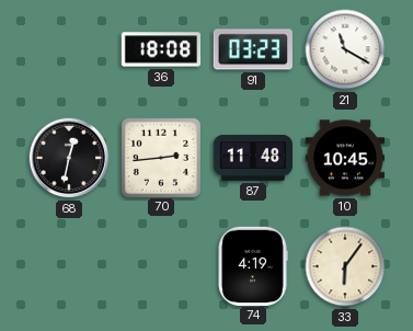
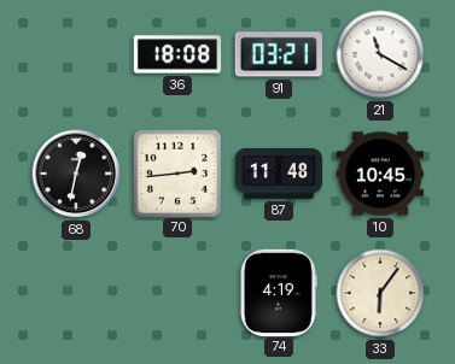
91: 03:23 -> 03:21 (279, 54)
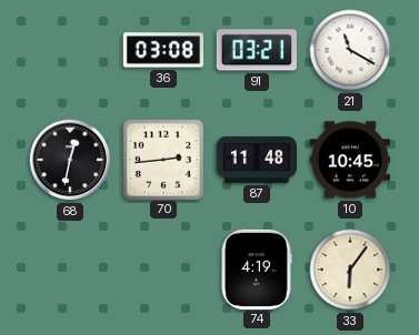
36: 18:08 -> 03:08 (163, 50)
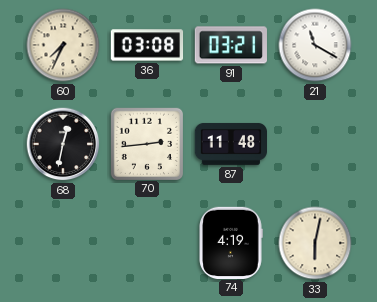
60: none -> 7:34 (63, 45)
10: 10:45 -> none (349, 160)
33: 6:06 -> 6:02 (315, 243)
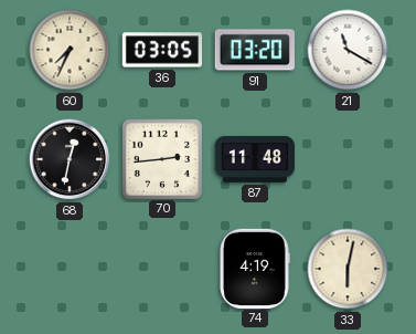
36: 03:08 -> 03:05 (162, 50)
91: 03:21 -> 03:20 (255, 50)
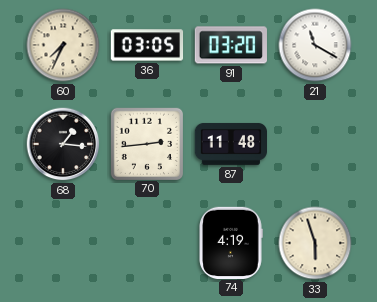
68: 12:32 -> 1:16 (63, 144)
33: 6:02 -> 5:57 (315, 243)
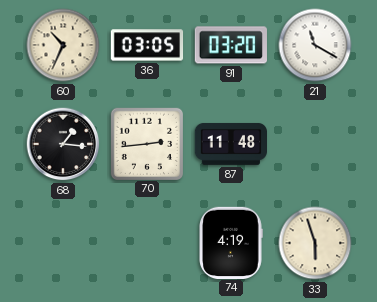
60: 7:34 -> 10:34 (63, 45)
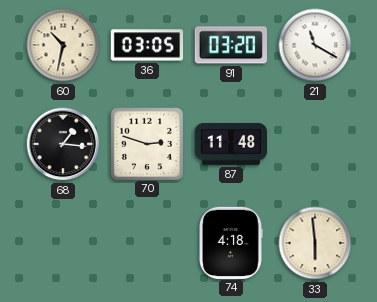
60: 10:34 -> 10:32 (63, 45)
70: 2:44 -> 2:48 (146, 143)
74: 4:19 -> 4:18 (231, 242)
33: 5:57 -> 5:59 (315, 243)
